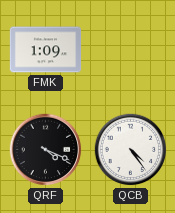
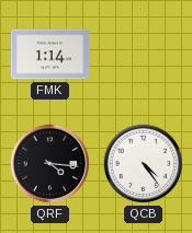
FMK: 1:09 -> 1:14 (50, 55)
QRF: 4:19 -> 4:16 (50, 164)
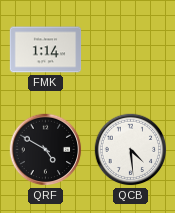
QRF: 4:16 -> 4:50 (46, 150)
QCB: 4:24 -> 4:29 (131, 150)
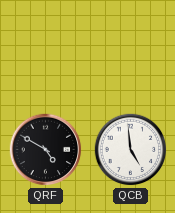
FMK: 1:14 -> none (46, 50)
QCB: 4:29 -> 4:59 (131, 150)
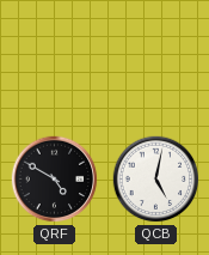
QCB: 4:59 -> 5:02 (156, 180)
